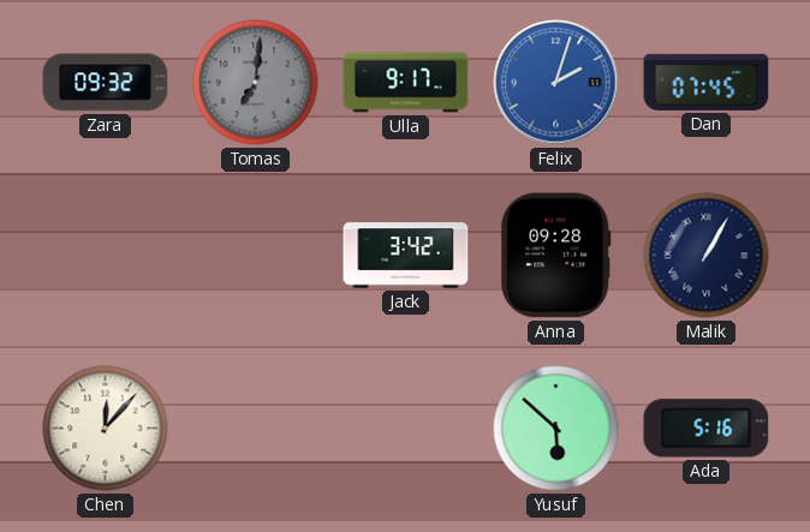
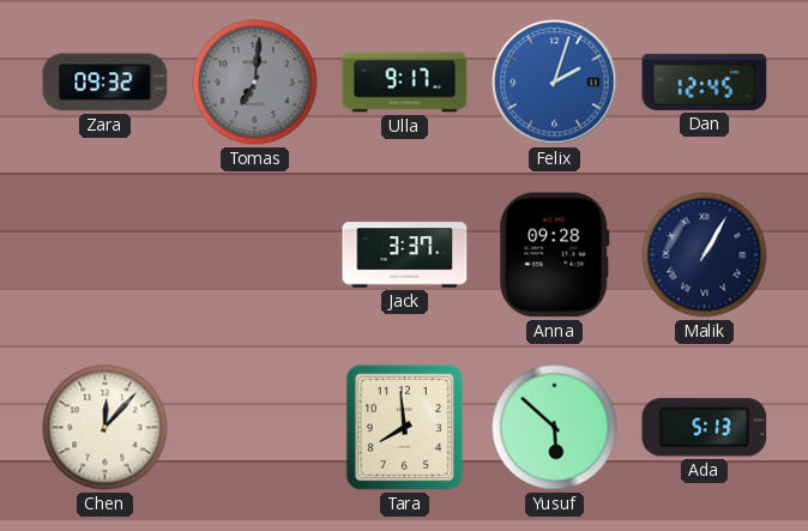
Dan: 07:45 -> 12:45 (705, 82)
Jack: 3:42 -> 3:37 (405, 255)
Tara: none -> 7:59 (404, 427)
Ada: 5:16 -> 5:13 (705, 428)
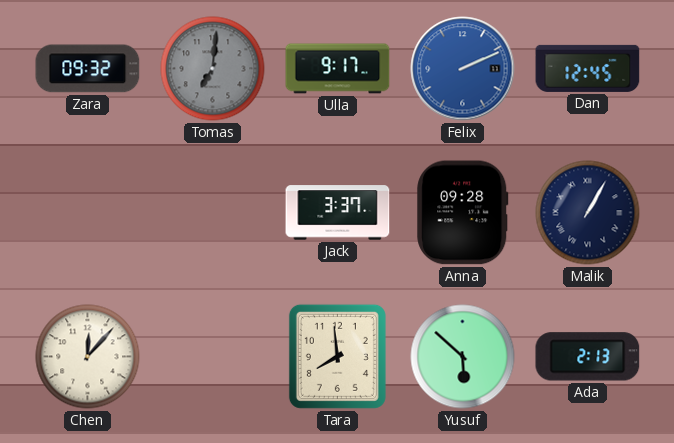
Felix: 2:03 -> 2:11 (463, 69)
Ada: 5:13 -> 2:13 (588, 357)
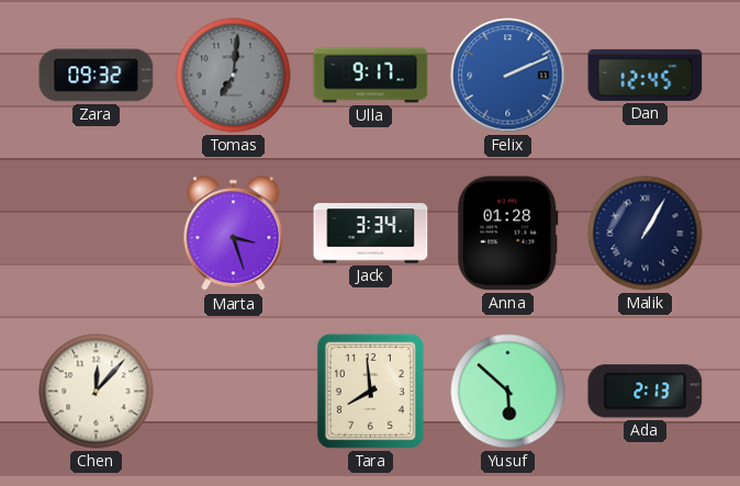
Marta: none -> 3:27 (234, 234)
Jack: 3:37 -> 3:34 (371, 234)
Anna: 09:28 -> 01:28 (508, 234)
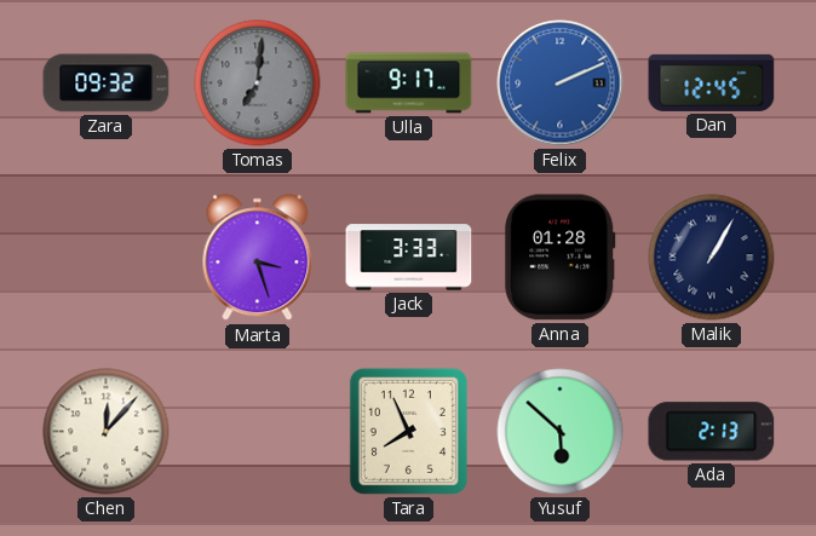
Jack: 3:34 -> 3:33 (409, 258)
Tara: 7:59 -> 7:56 (408, 431)
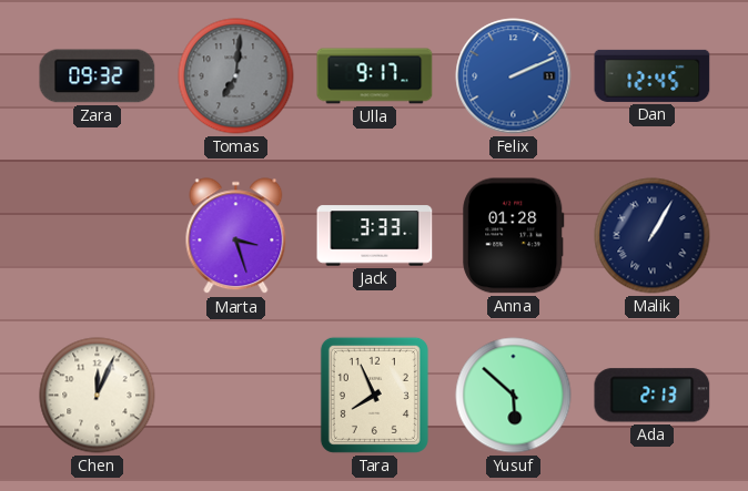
Chen: 12:07 -> 12:04 (98, 396)
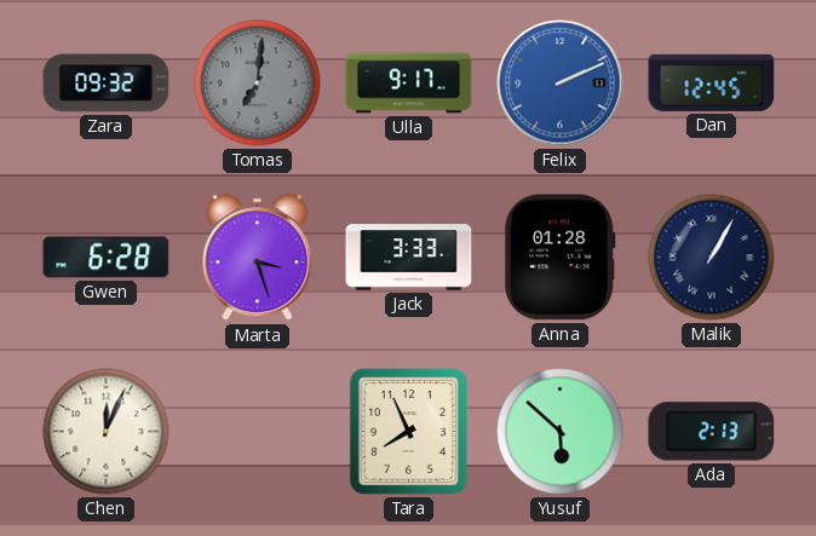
Gwen: none -> 6:28 (107, 258)
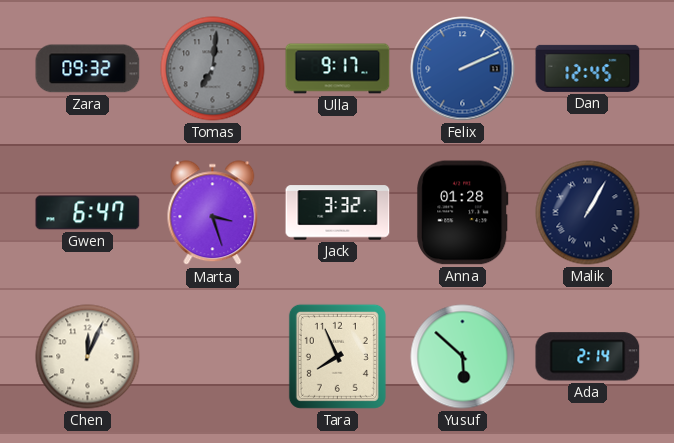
Gwen: 6:28 -> 6:47 (88, 213)
Jack: 3:33 -> 3:32 (338, 213)
Ada: 2:13 -> 2:14 (588, 357)
